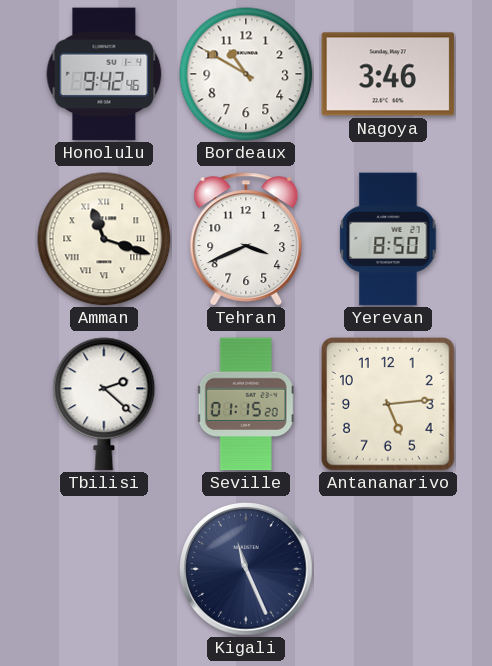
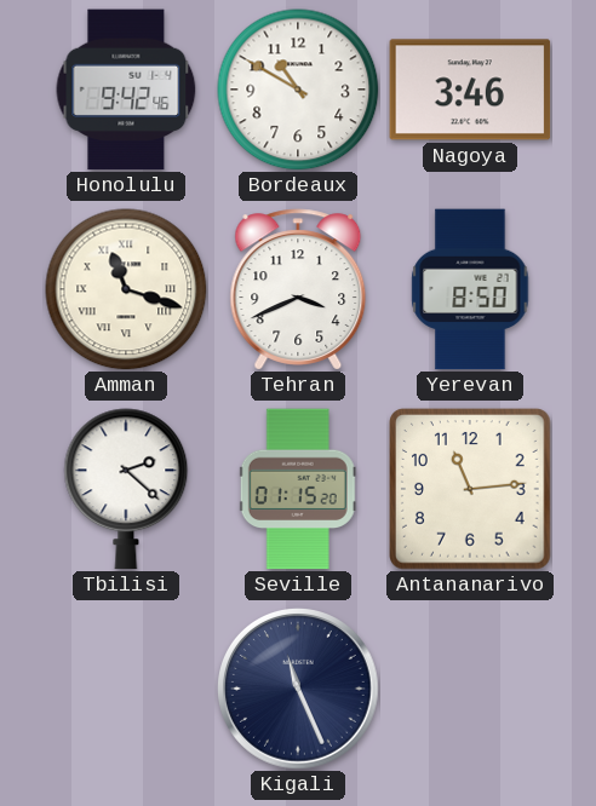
Antananarivo: 5:14 -> 11:14 (471, 490)
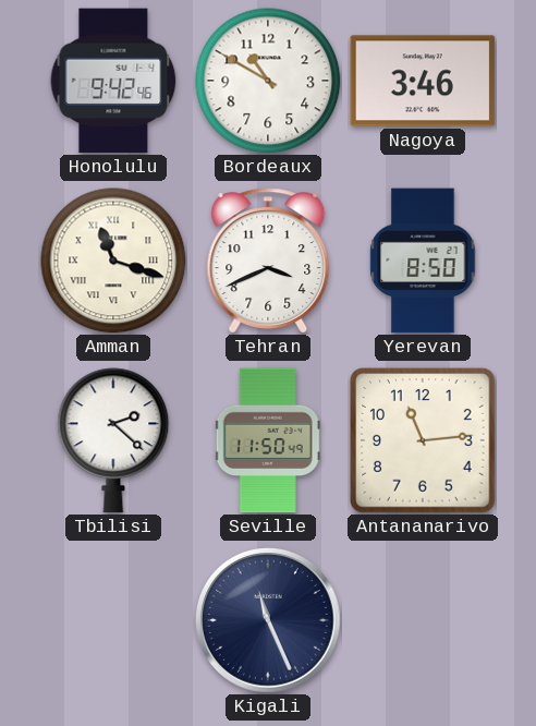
Seville: 01:15 -> 11:50 (268, 440)
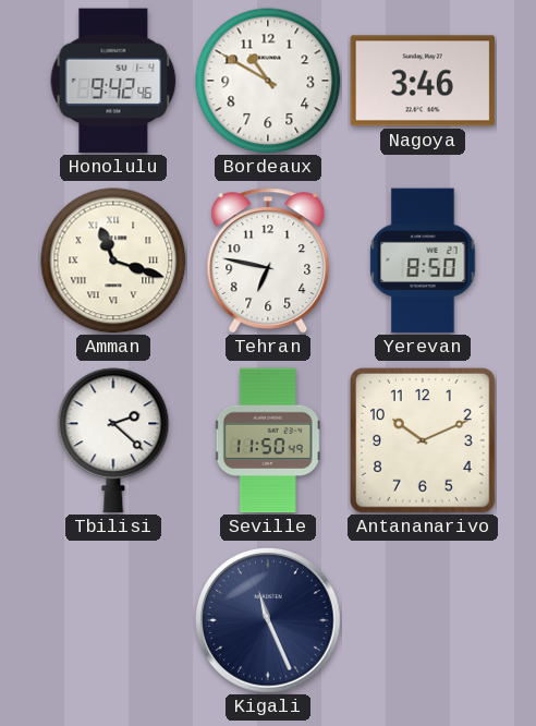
Tehran: 3:41 -> 6:47 (268, 261)
Antananarivo: 11:14 -> 10:11 (424, 441)
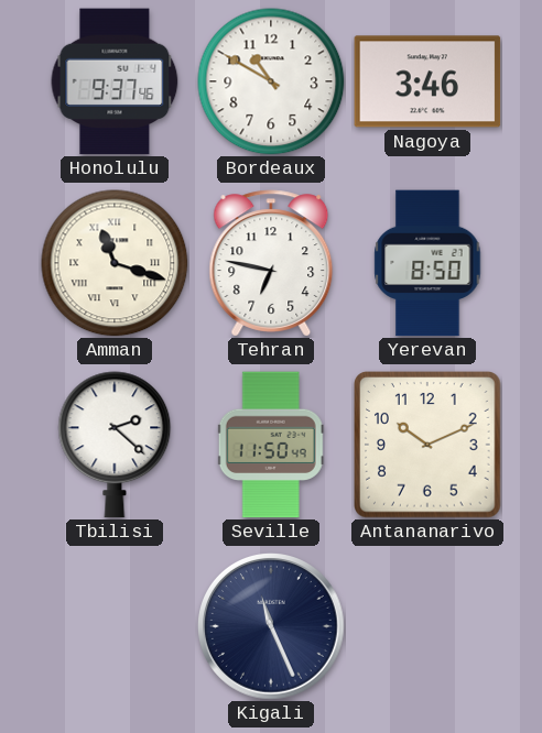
Honolulu: 9:42 -> 9:37 (115, 81)
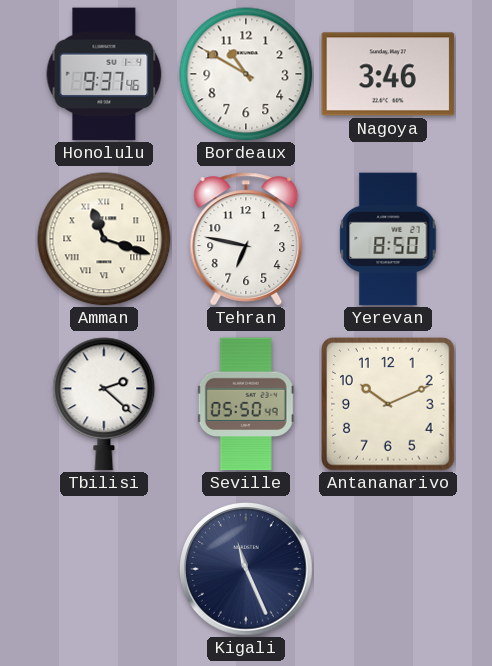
Seville: 11:50 -> 05:50 (246, 404)
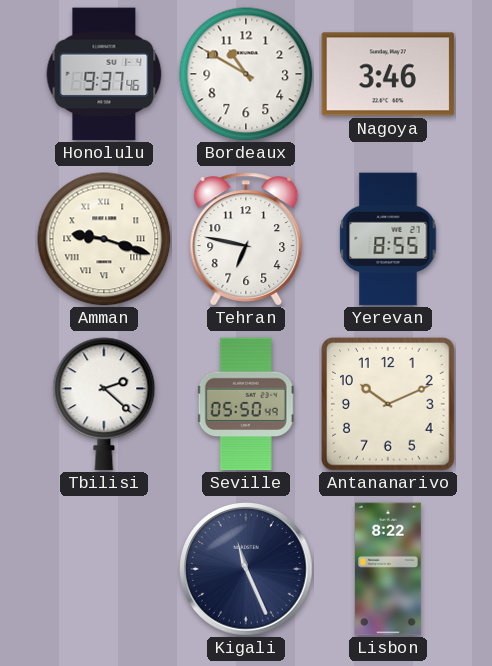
Amman: 11:18 -> 9:18 (104, 239)
Yerevan: 8:50 -> 8:55 (388, 239)
Lisbon: none -> 8:22 (389, 569)
